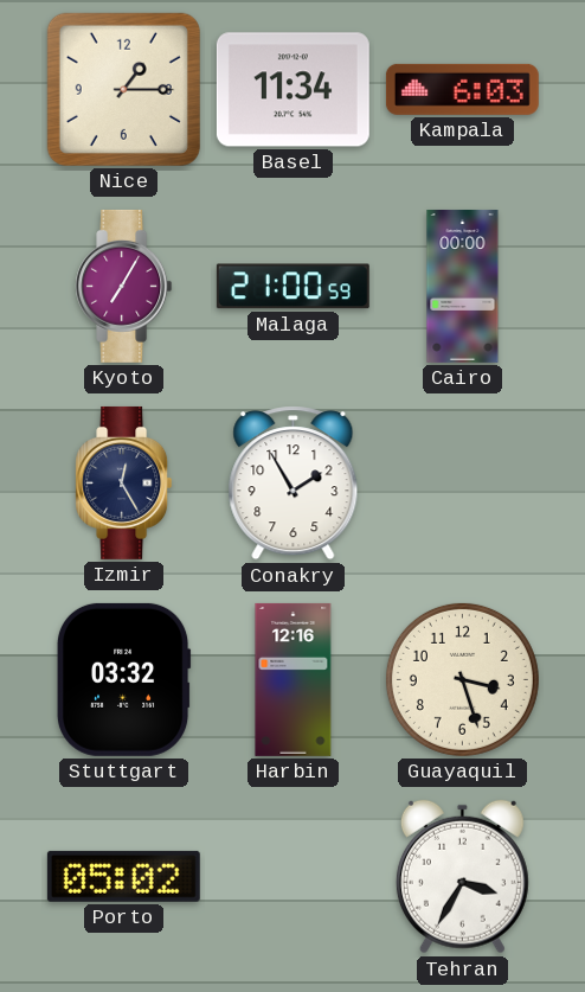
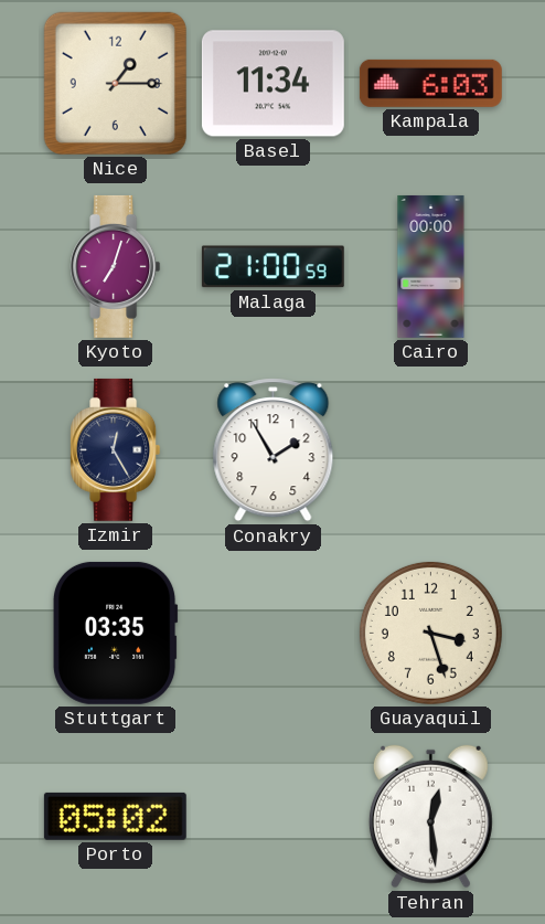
Kyoto: 7:05 -> 7:03 (116, 266)
Stuttgart: 03:32 -> 03:35 (115, 633)
Harbin: 12:16 -> none (294, 679)
Tehran: 3:35 -> 12:29 (430, 817)
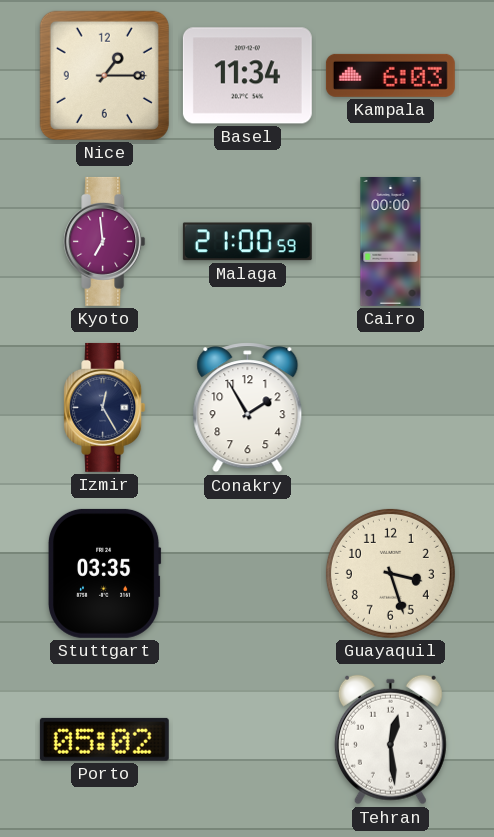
Kyoto: 7:03 -> 6:59 (105, 241)
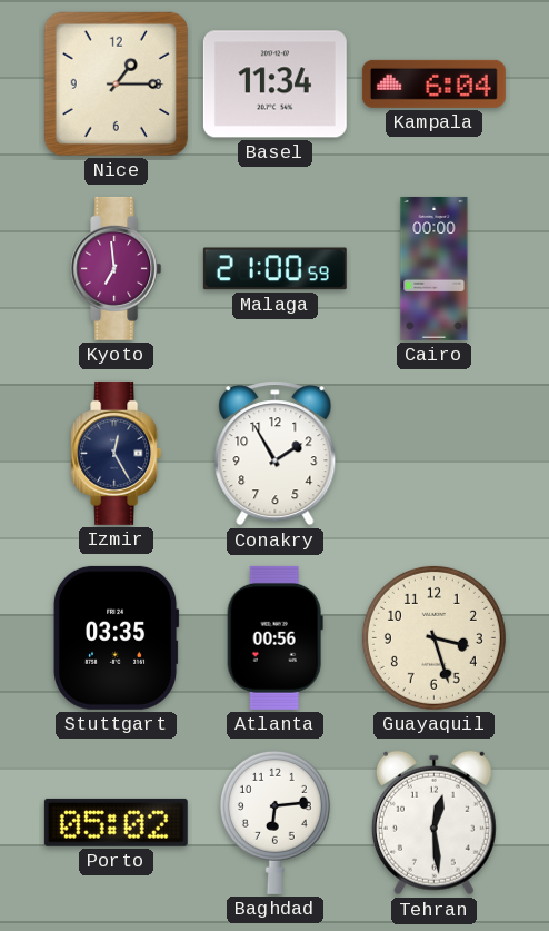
Kampala: 6:03 -> 6:04 (433, 83)
Atlanta: none -> 00:56 (274, 637)
Baghdad: none -> 6:14 (274, 822)
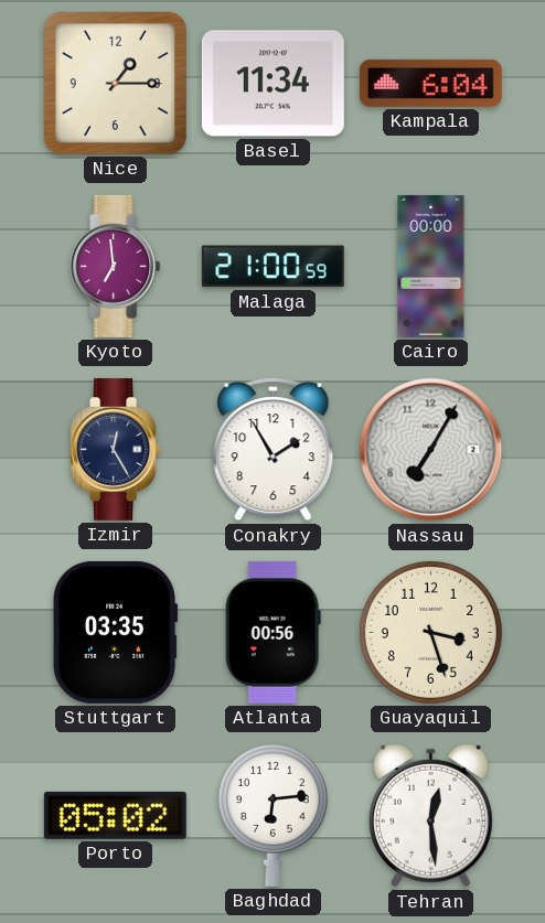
Nassau: none -> 7:05 (431, 450)
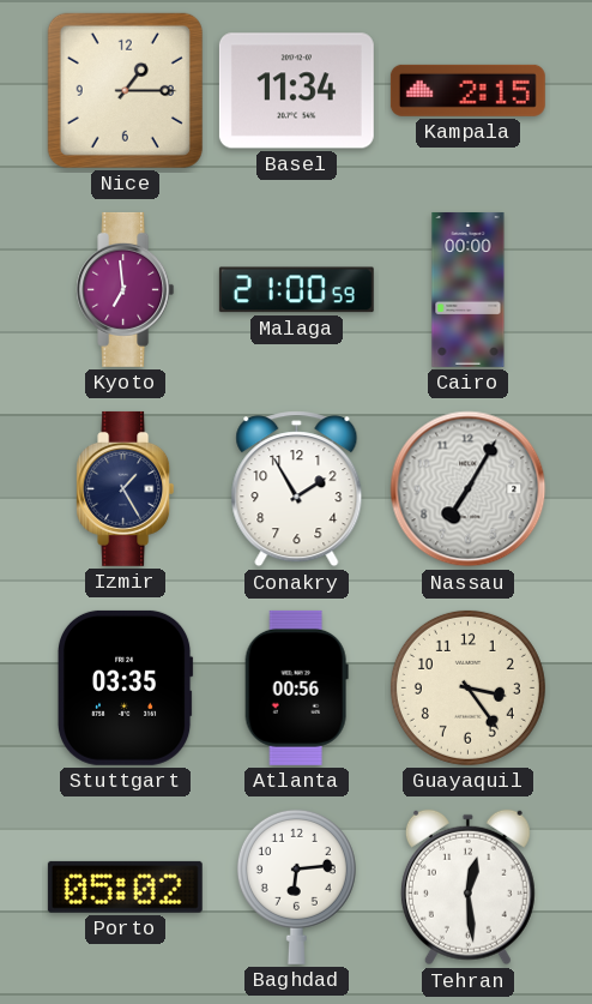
Kampala: 6:04 -> 2:15 (467, 90)
Izmir: 12:25 -> 1:25 (126, 488)
Guayaquil: 3:27 -> 3:24 (467, 687)
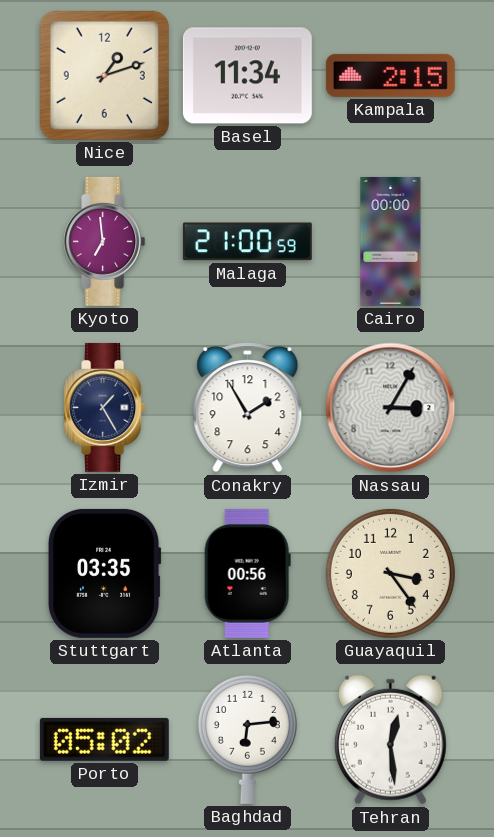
Nice: 1:15 -> 1:12 (104, 75)
Nassau: 7:05 -> 3:05 (391, 408)
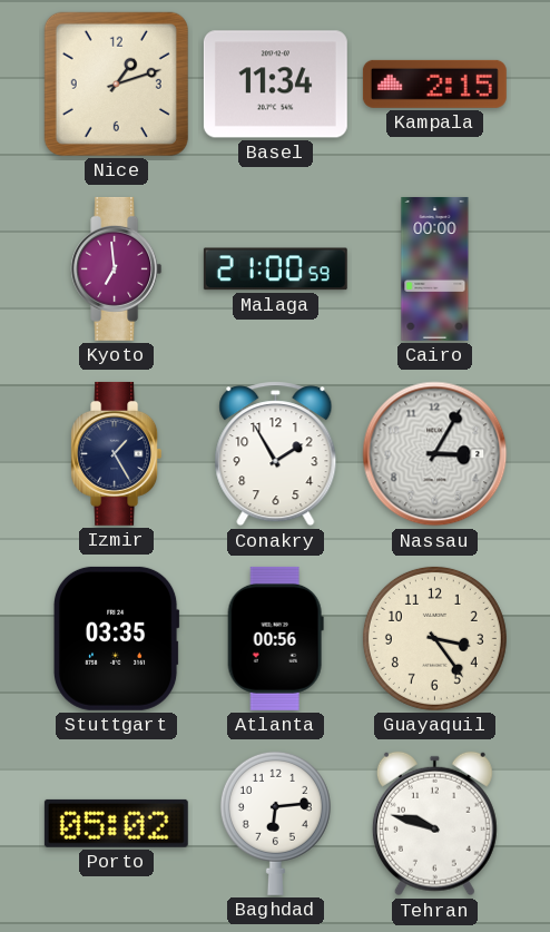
Tehran: 12:29 -> 9:48 (434, 824)
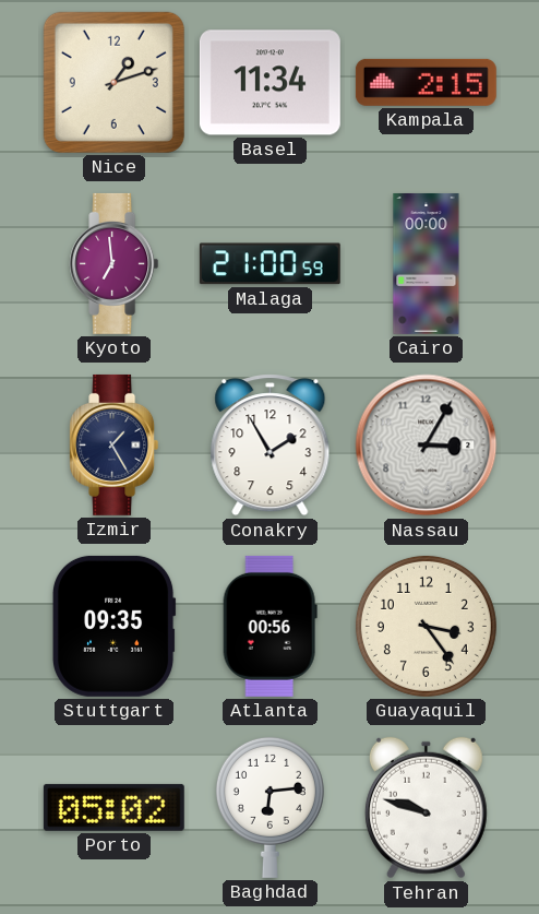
Stuttgart: 03:35 -> 09:35 (113, 626)
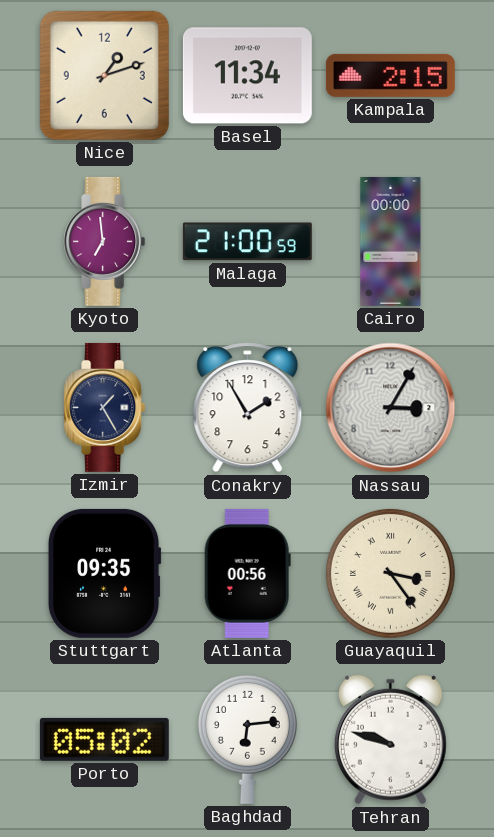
Guayaquil numerals: Arabic -> Roman (390, 573)
